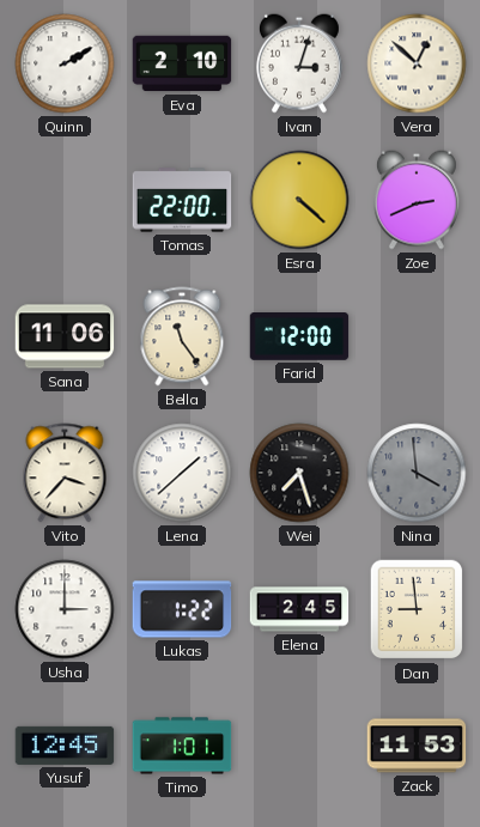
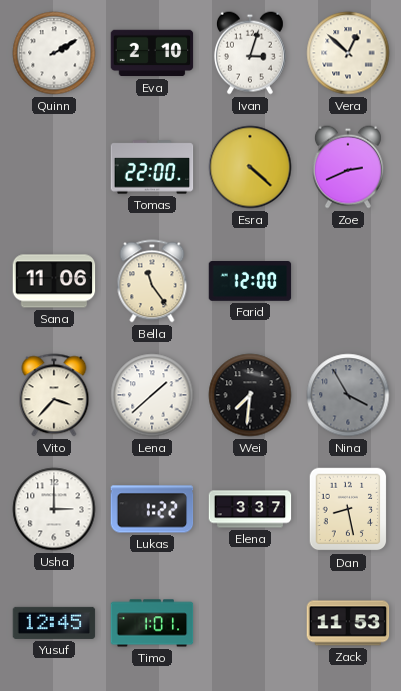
Wei: 7:27 -> 7:31 (250, 395)
Nina: 3:59 -> 3:55 (348, 395)
Elena: 2:45 -> 3:37 (250, 509)
Dan: 8:59 -> 8:28 (348, 509)
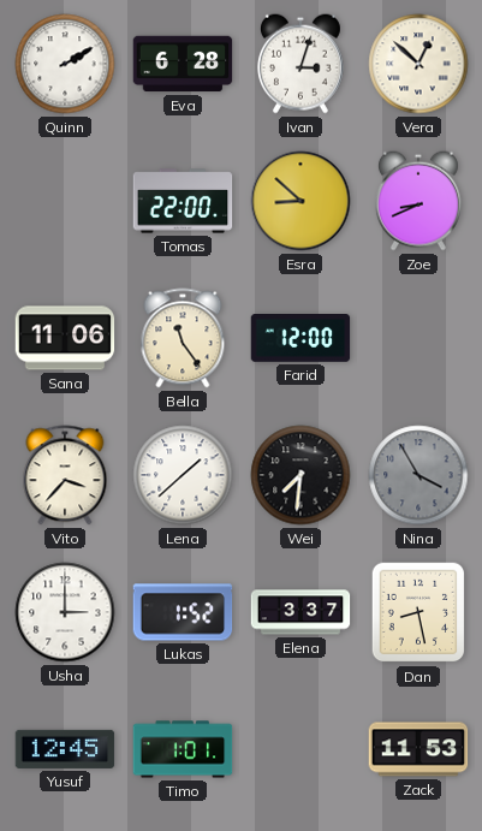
Eva: 2:10 -> 6:28 (183, 64)
Esra: 4:22 -> 8:52 (300, 201)
Zoe: 2:41 -> 8:41 (418, 201)
Lukas: 1:22 -> 1:52 (183, 612)
